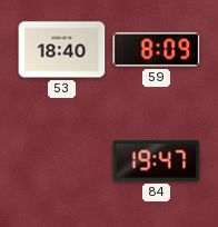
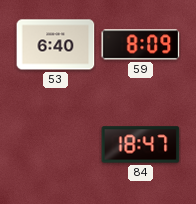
53: 18:40 -> 6:40 (56, 45)
84: 19:47 -> 18:47 (141, 145)
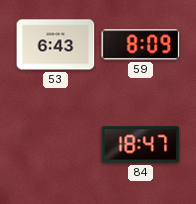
53: 6:40 -> 6:43 (56, 45)
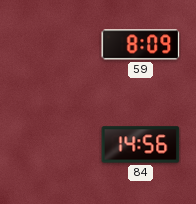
53: 6:43 -> none (56, 45)
84: 18:47 -> 14:56 (141, 145)
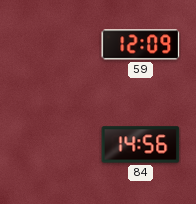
59: 8:09 -> 12:09 (141, 45)
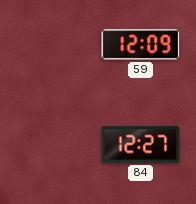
84: 14:56 -> 12:27 (141, 145)
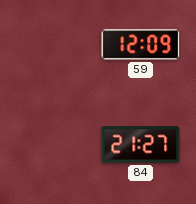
84: 12:27 -> 21:27 (141, 145)
